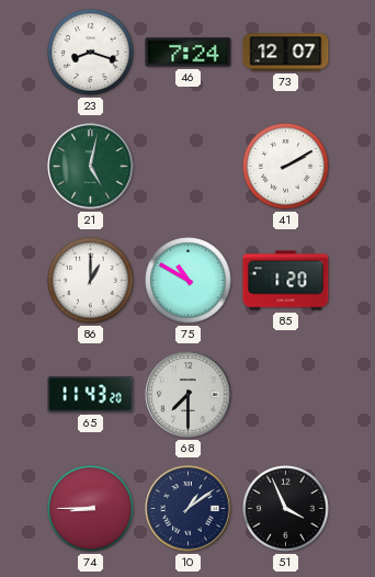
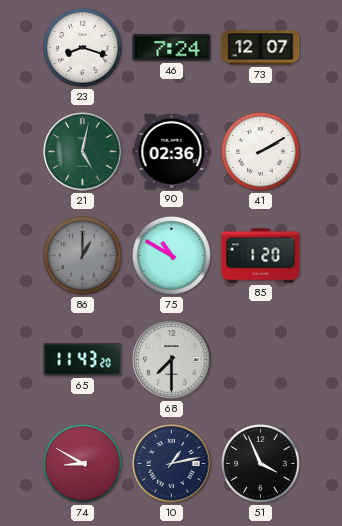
90: none -> 02:36 (172, 151)
86 dial: white -> grey (83, 256)
74: 8:45 -> 8:50 (83, 464)
10: 1:09 -> 1:13 (172, 464)
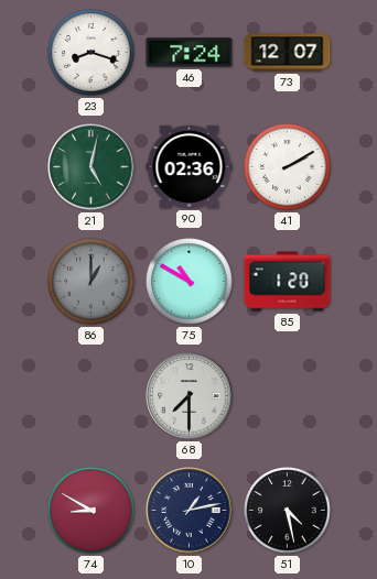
65: 11:43 -> none (83, 360)
51: 3:56 -> 4:28 (288, 511)
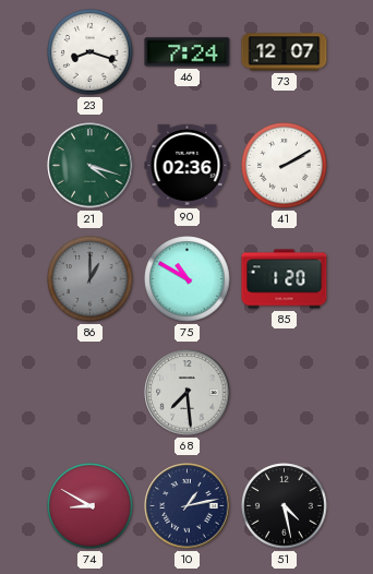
21: 5:02 -> 4:18 (91, 166)
68: 7:30 -> 7:29 (188, 393)
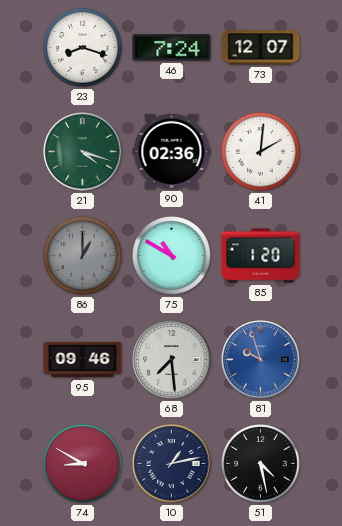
41: 2:10 -> 2:01 (261, 152)
95: none -> 09:46 (83, 360)
81: none -> 9:57 (261, 360)
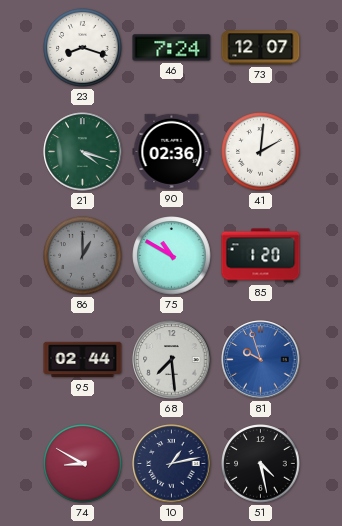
95: 09:46 -> 02:44 (83, 360)
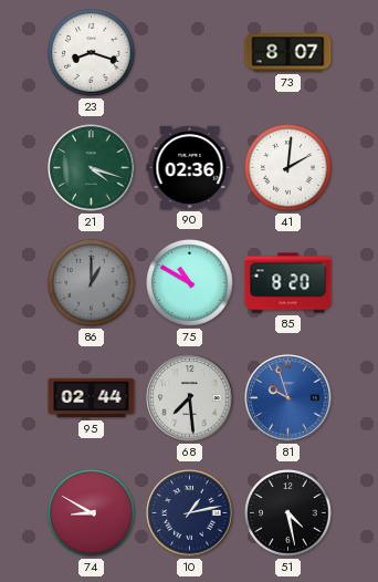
46: 7:24 -> none (172, 48)
73: 12:07 -> 8:07 (288, 53)
85: 1:20 -> 8:20 (288, 283)
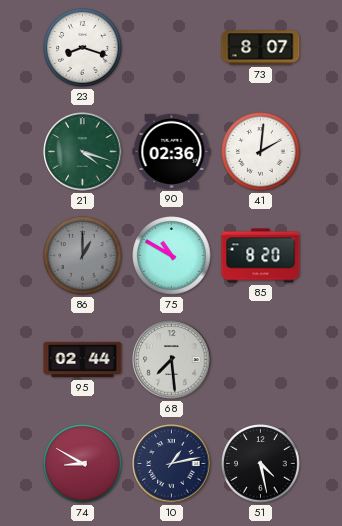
81: 9:57 -> none (288, 398)
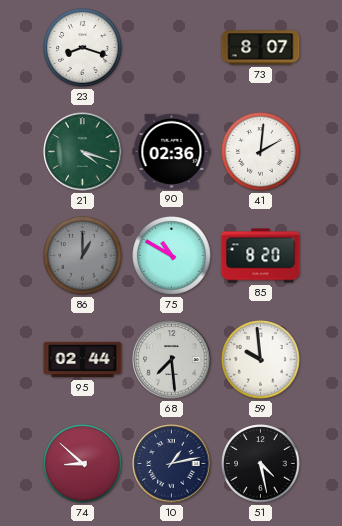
59: none -> 9:59 (261, 360)
74: 8:50 -> 8:52 (83, 464)
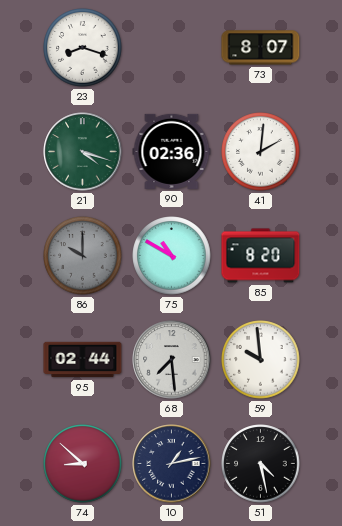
86: 1:00 -> 10:00 (83, 256)
